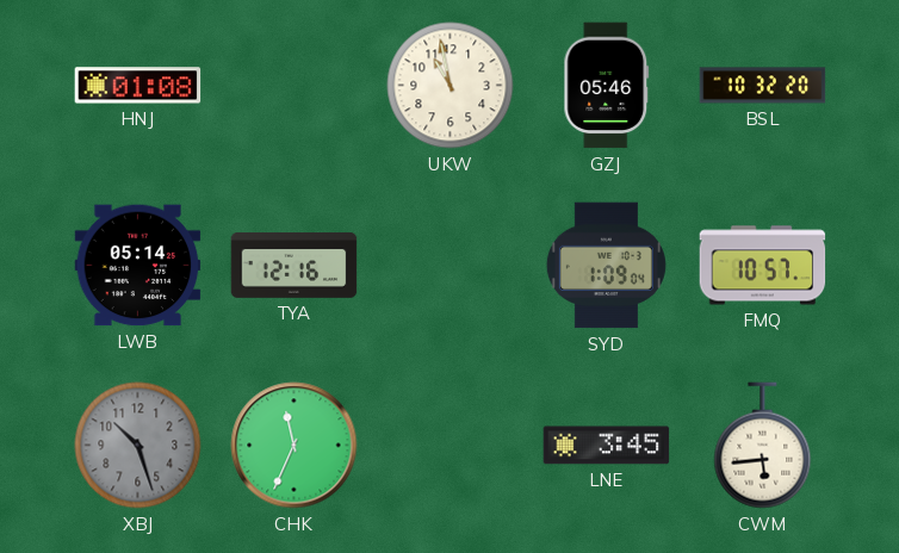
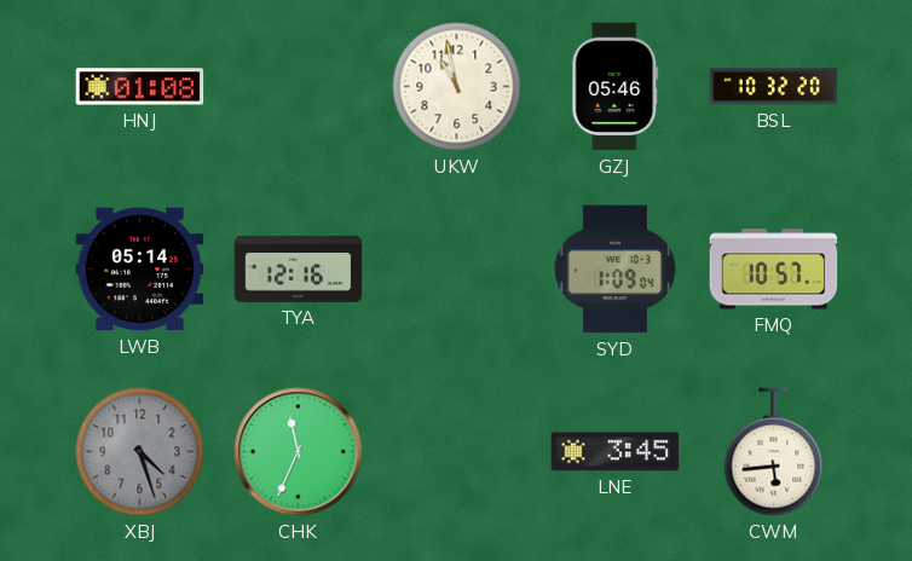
XBJ: 10:27 -> 4:27 (140, 452)
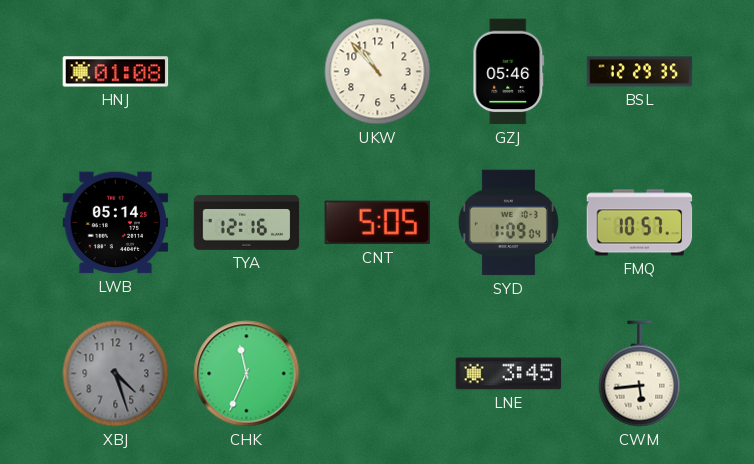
UKW: 10:58 -> 10:53 (378, 72)
BSL: 10:32 -> 12:29 (640, 72)
CNT: none -> 5:05 (378, 223)
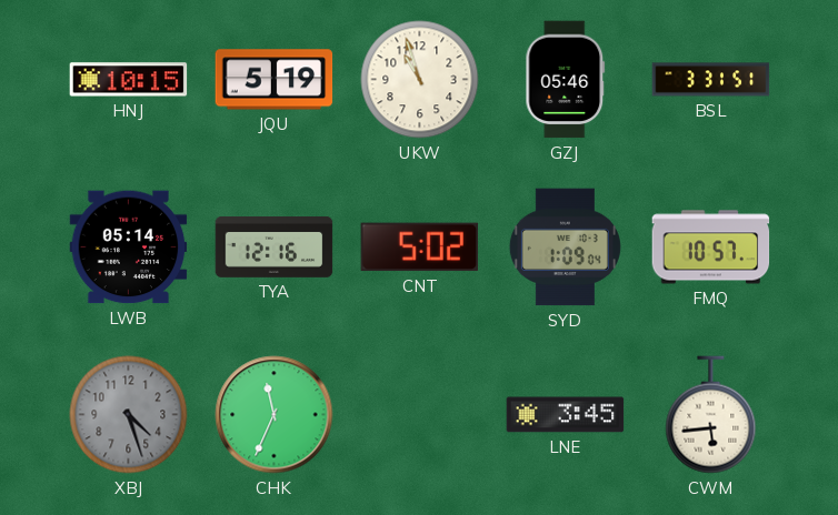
HNJ: 01:08 -> 10:15 (129, 80)
JQU: none -> 5:19 (275, 80)
UKW: 10:53 -> 10:57 (420, 80)
BSL: 12:29 -> 3:31 (711, 80)
CNT: 5:05 -> 5:02 (420, 248)
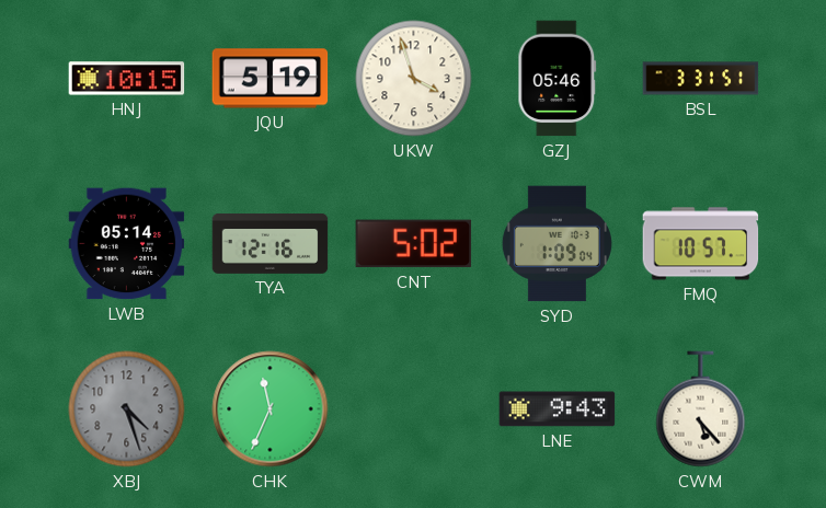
UKW: 10:57 -> 3:57 (414, 79)
LNE: 3:45 -> 9:43 (558, 409)
CWM: 5:44 -> 5:23 (701, 409)
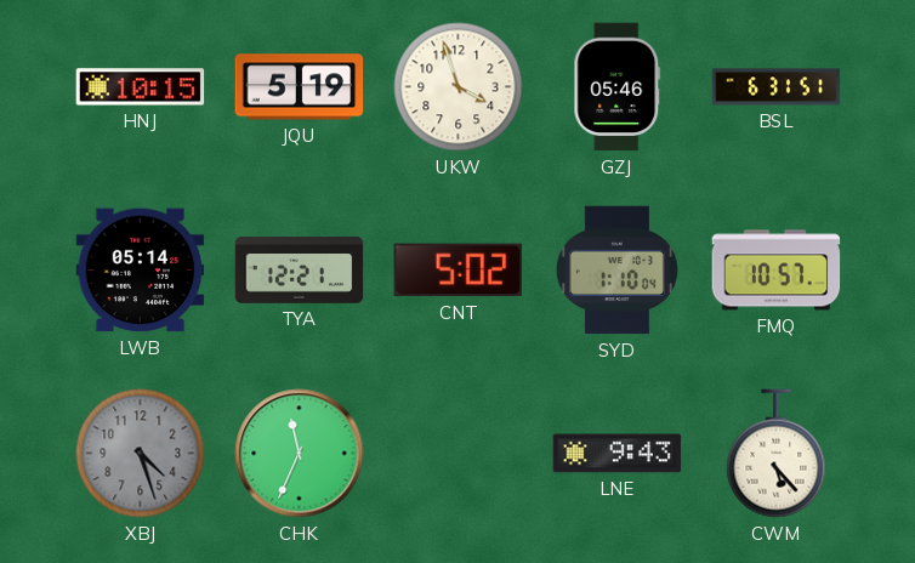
BSL: 3:31 -> 6:31 (777, 87)
TYA: 12:16 -> 12:21 (300, 271)
SYD: 1:09 -> 1:10 (616, 271)
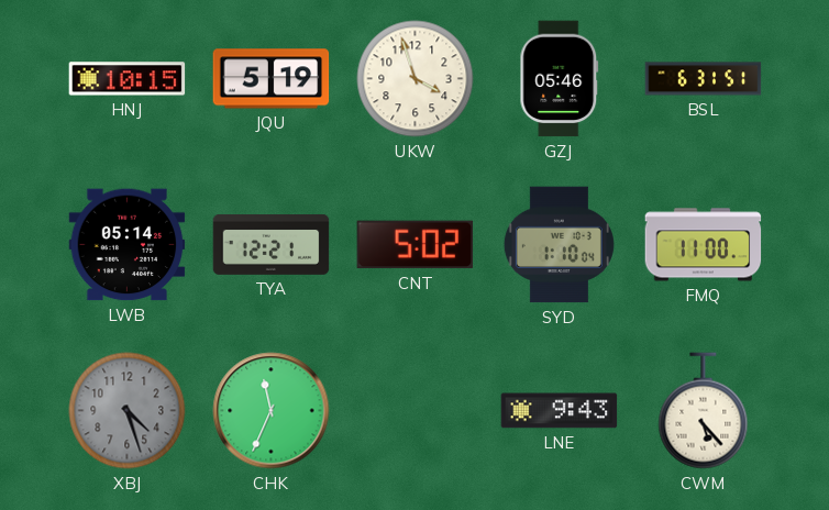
FMQ: 10:57 -> 11:00 (704, 245)
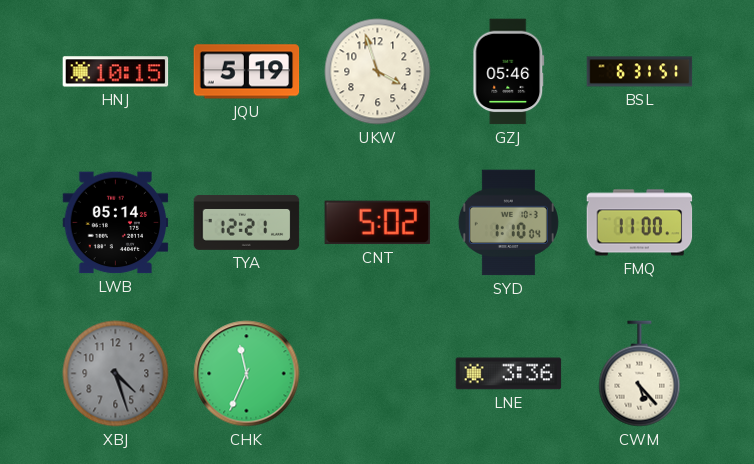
LNE: 9:43 -> 3:36 (509, 374)
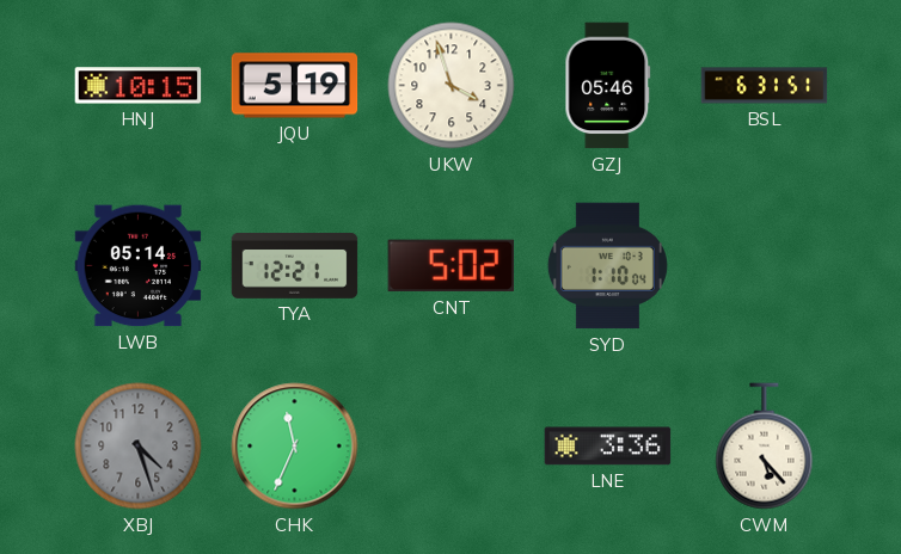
FMQ: 11:00 -> none (640, 223)
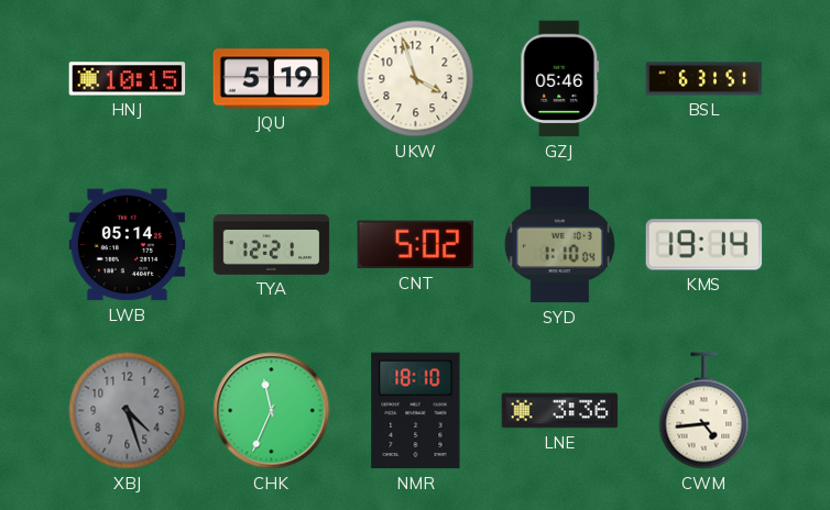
KMS: none -> 19:14 (705, 245)
NMR: none -> 18:10 (416, 411)
CWM: 5:23 -> 4:44 (705, 411)
